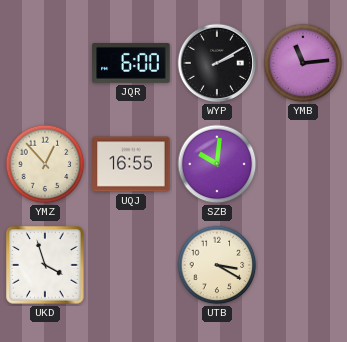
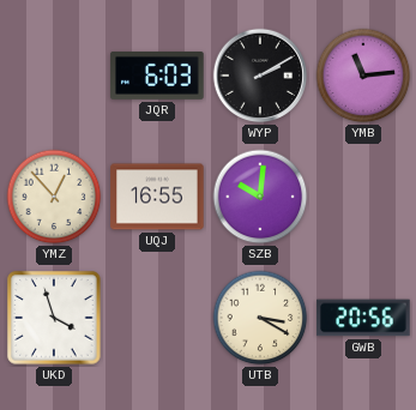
JQR: 6:00 -> 6:03 (157, 76)
GWB: none -> 20:56 (363, 318)
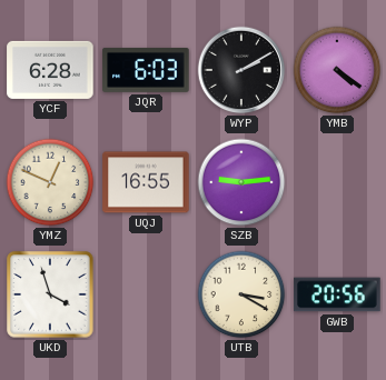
YCF: none -> 6:28 (50, 70)
YMB: 11:14 -> 4:21 (337, 70)
YMZ: 12:53 -> 12:49 (50, 182)
SZB: 10:01 -> 9:14 (241, 182)
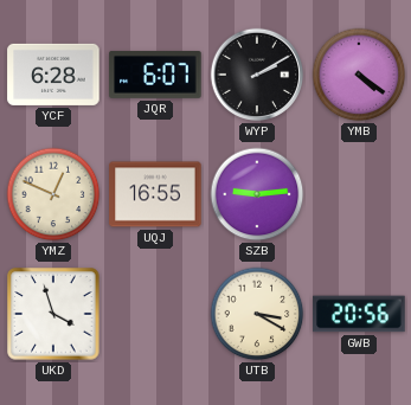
JQR: 6:03 -> 6:07 (155, 75)
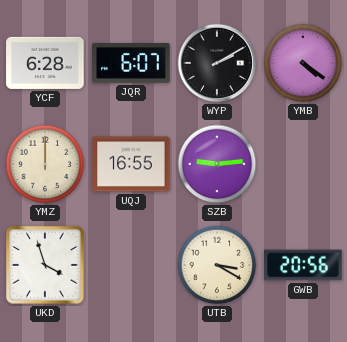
YMZ: 12:49 -> 12:00 (45, 164)
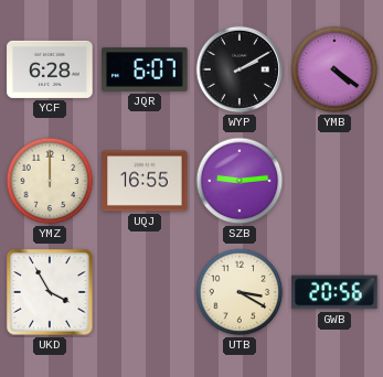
UKD: 3:57 -> 3:55 (50, 292)
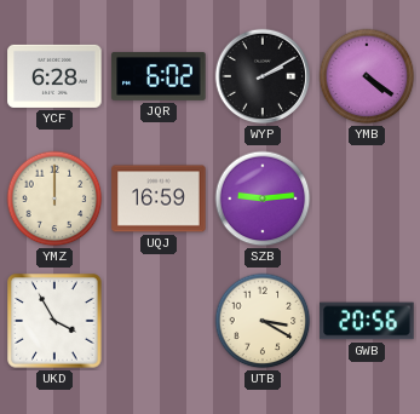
JQR: 6:07 -> 6:02 (159, 76)
UQJ: 16:55 -> 16:59 (159, 199)
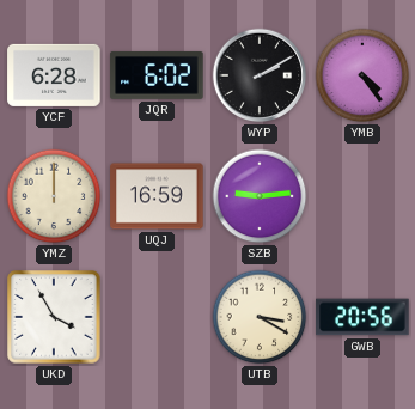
YMB: 4:21 -> 4:24 (362, 75)
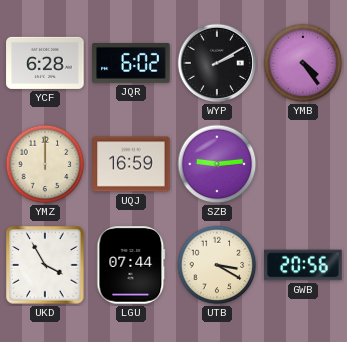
LGU: none -> 07:44 (131, 265)
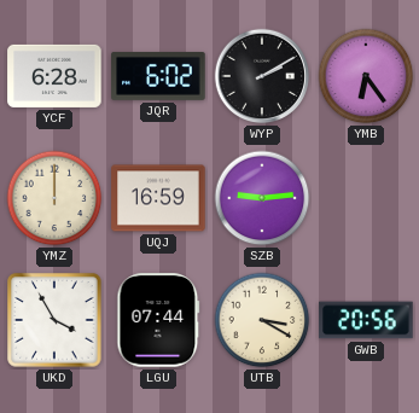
YMB: 4:24 -> 6:24 (366, 76)
